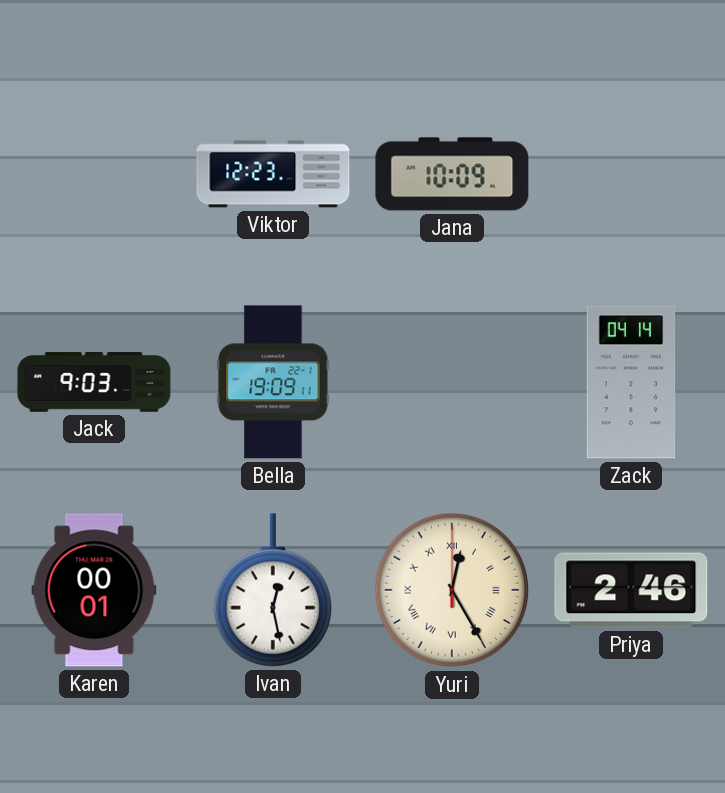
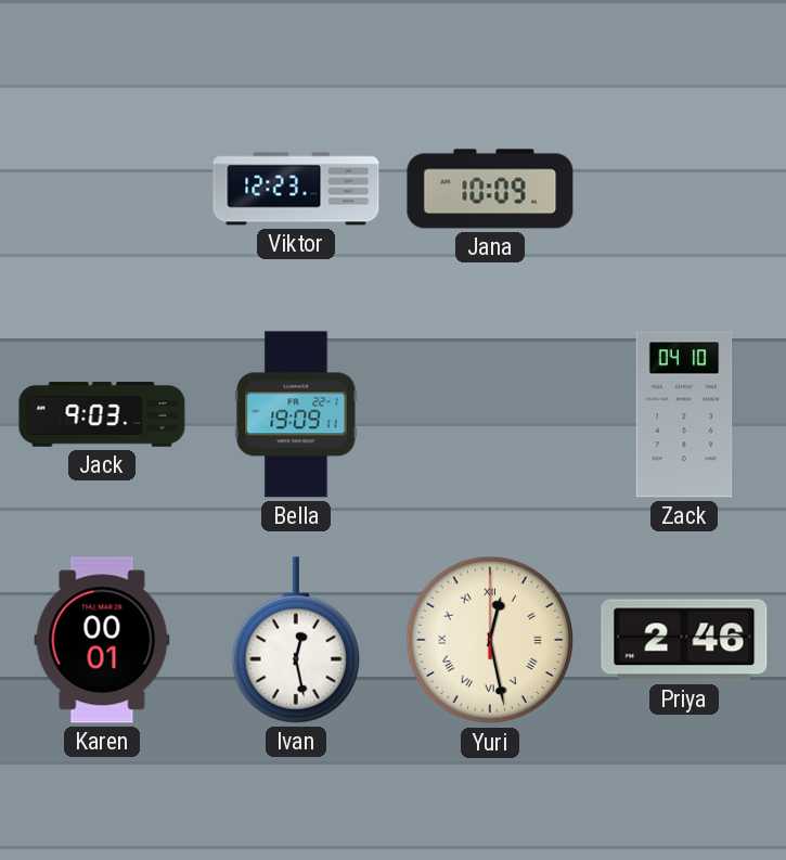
Zack: 04:14 -> 04:10 (684, 414)
Yuri: 12:25 -> 12:28 (490, 640)
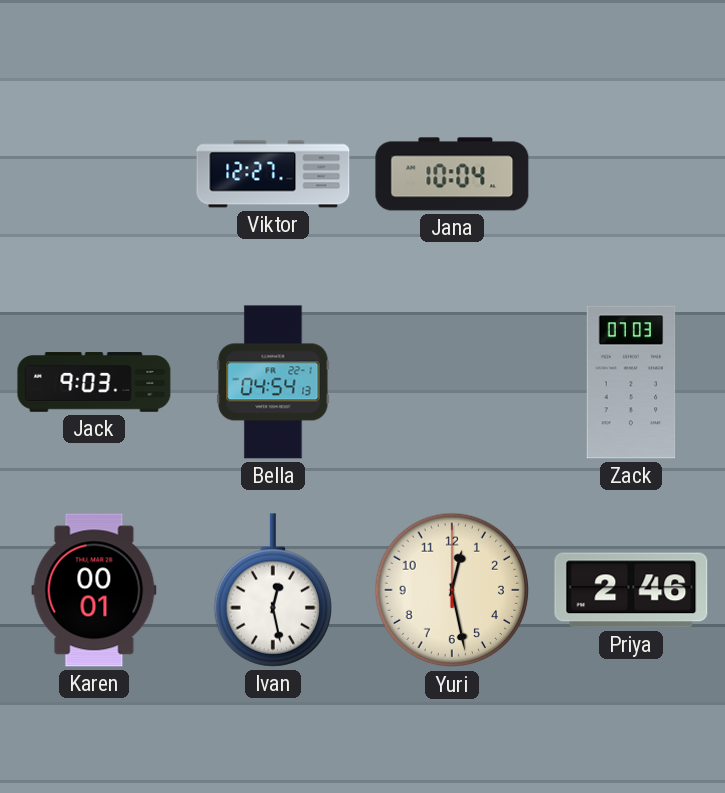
Viktor: 12:23 -> 12:27 (273, 174)
Jana: 10:09 -> 10:04 (452, 174)
Bella: 19:09 -> 04:54 (273, 382)
Zack: 04:10 -> 07:03 (631, 382)
Yuri numerals: Roman -> Arabic (452, 590)
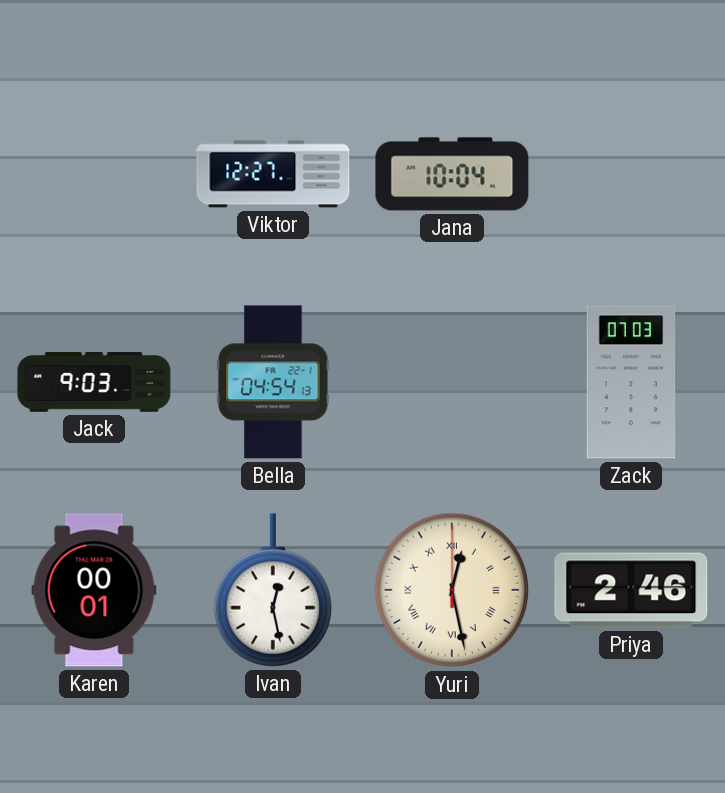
Yuri numerals: Arabic -> Roman (452, 590)
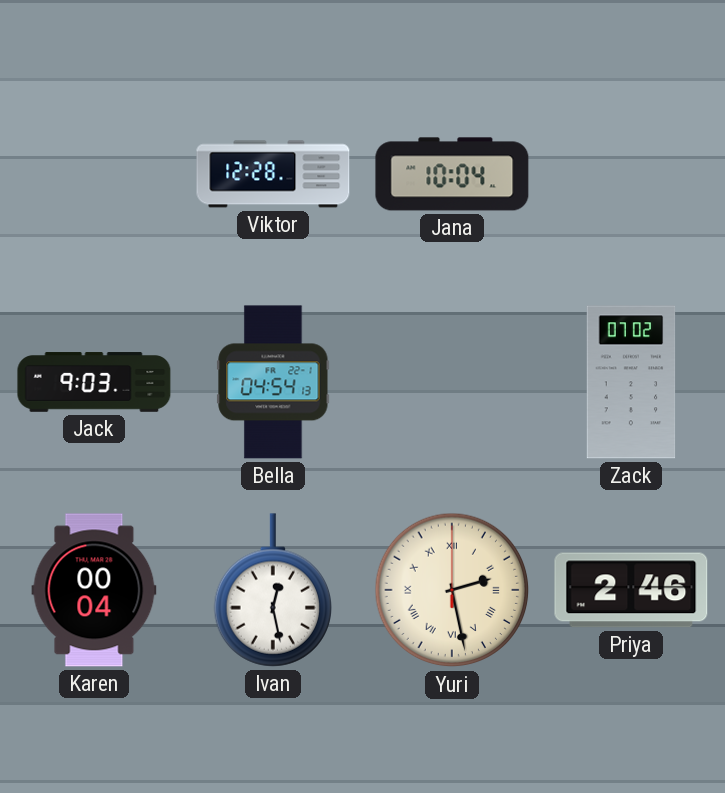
Viktor: 12:27 -> 12:28 (273, 174)
Zack: 07:03 -> 07:02 (631, 382)
Karen: 00:01 -> 00:04 (94, 590)
Yuri: 12:28 -> 2:28 (452, 590)
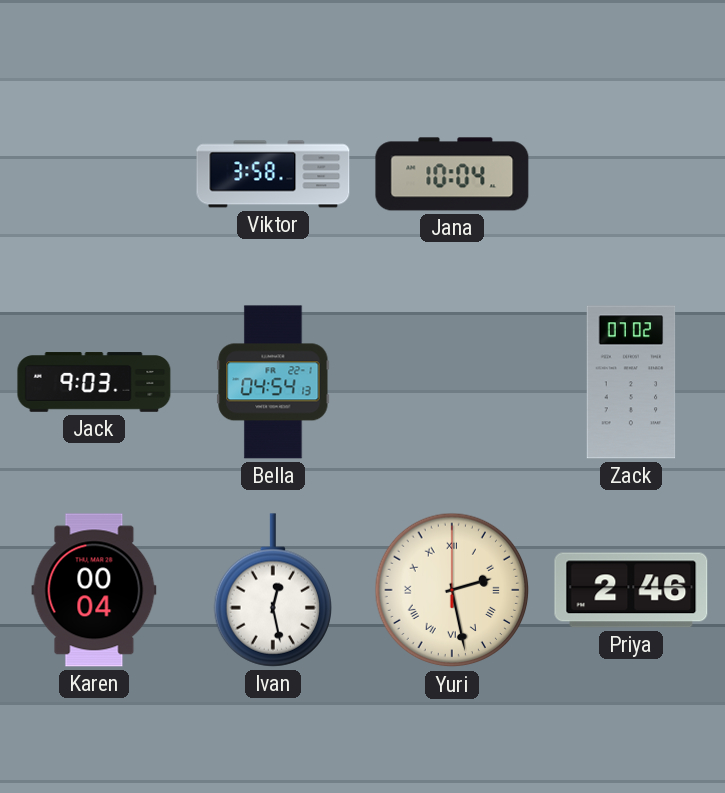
Viktor: 12:28 -> 3:58 (273, 174)
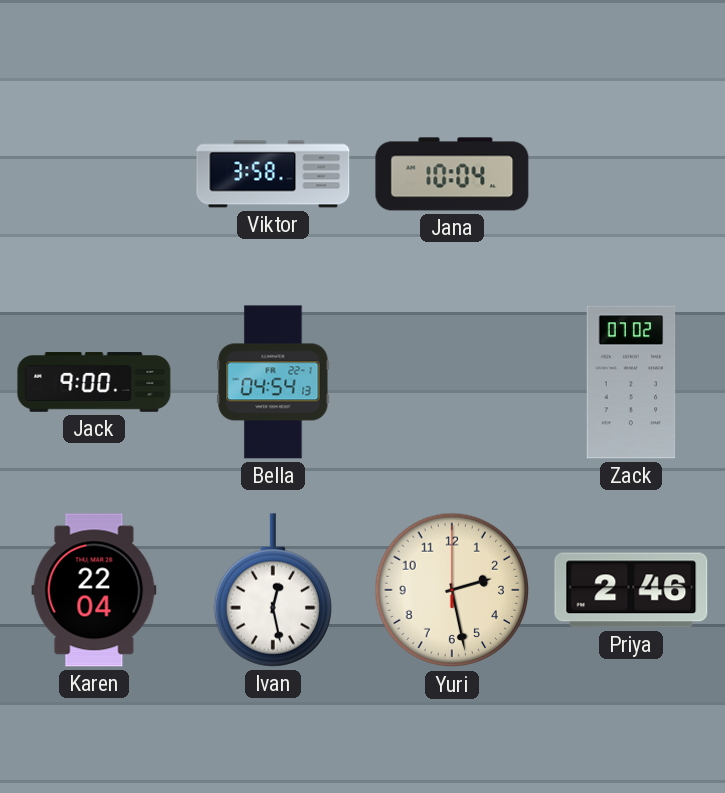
Jack: 9:03 -> 9:00 (94, 382)
Karen: 00:04 -> 22:04 (94, 590)
Yuri numerals: Roman -> Arabic (452, 590)
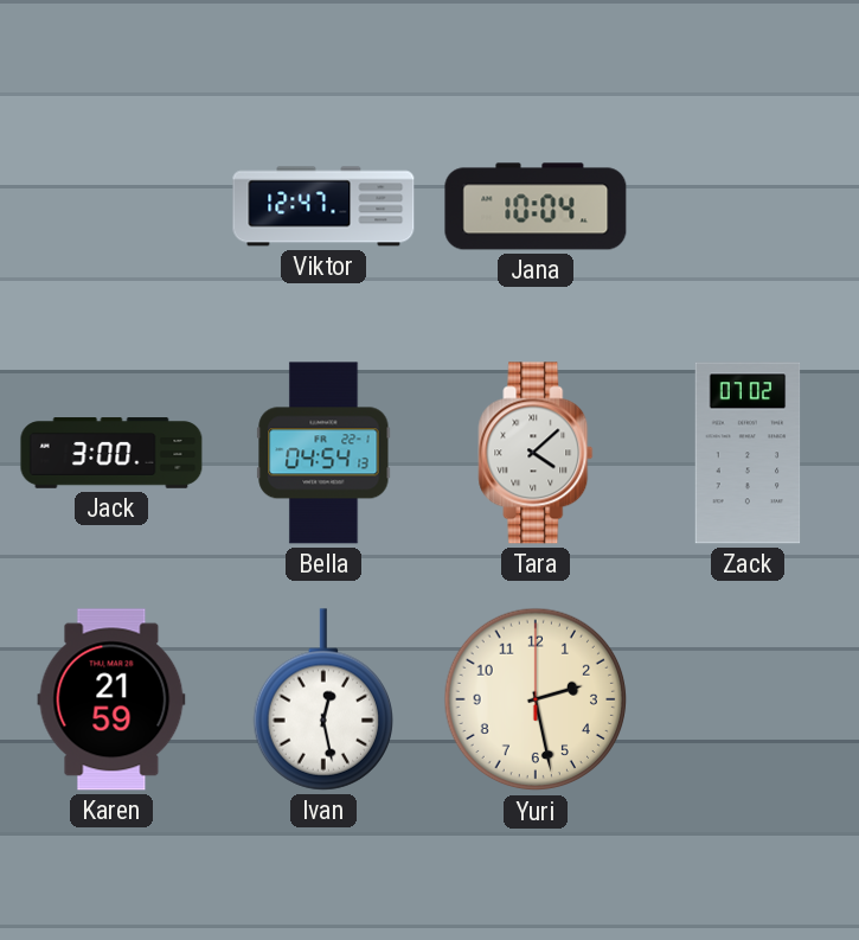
Viktor: 3:58 -> 12:47 (323, 206)
Jack: 9:00 -> 3:00 (111, 453)
Tara: none -> 4:08 (536, 453)
Karen: 22:04 -> 21:59 (111, 699)
Priya: 2:46 -> none (631, 590)
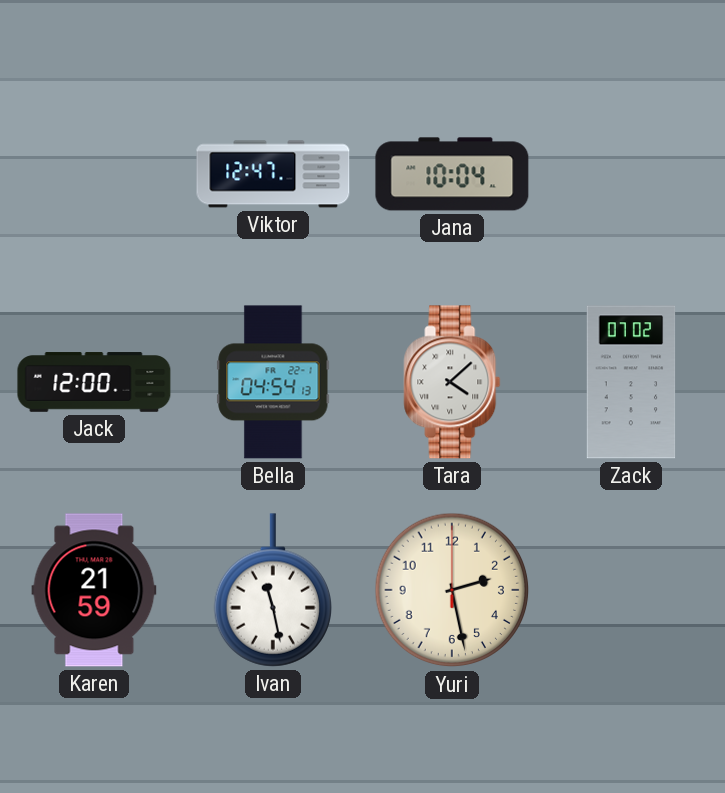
Jack: 3:00 -> 12:00 (94, 382)
Ivan: 12:28 -> 11:28 (272, 590)
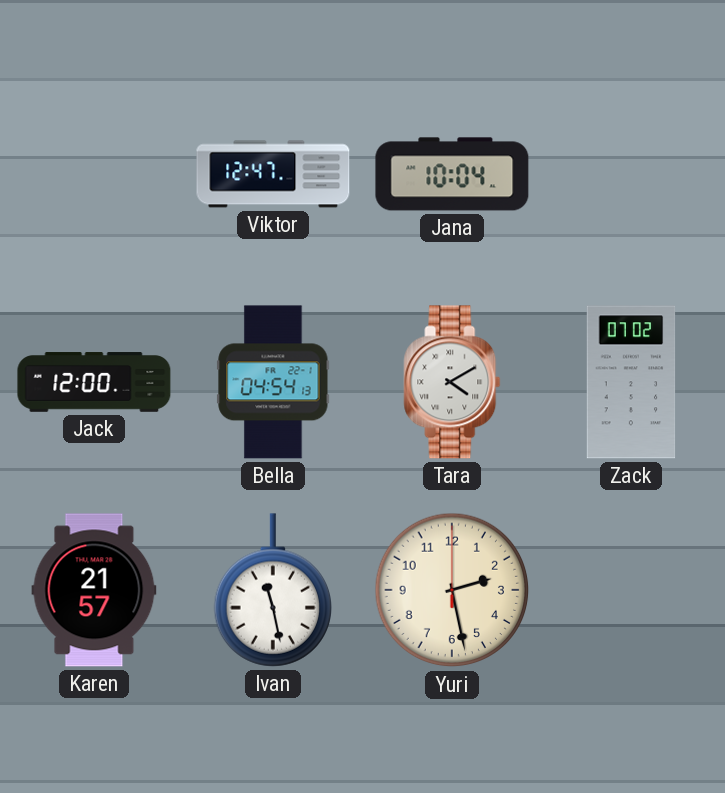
Tara: 4:08 -> 4:10 (452, 382)
Karen: 21:59 -> 21:57 (94, 590)
